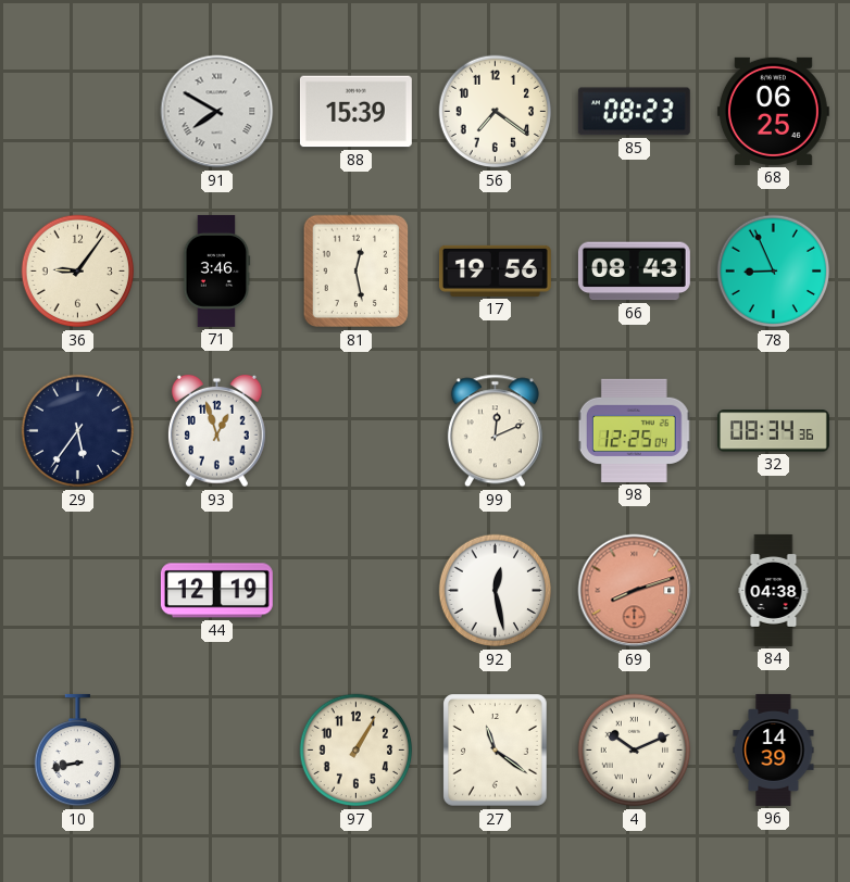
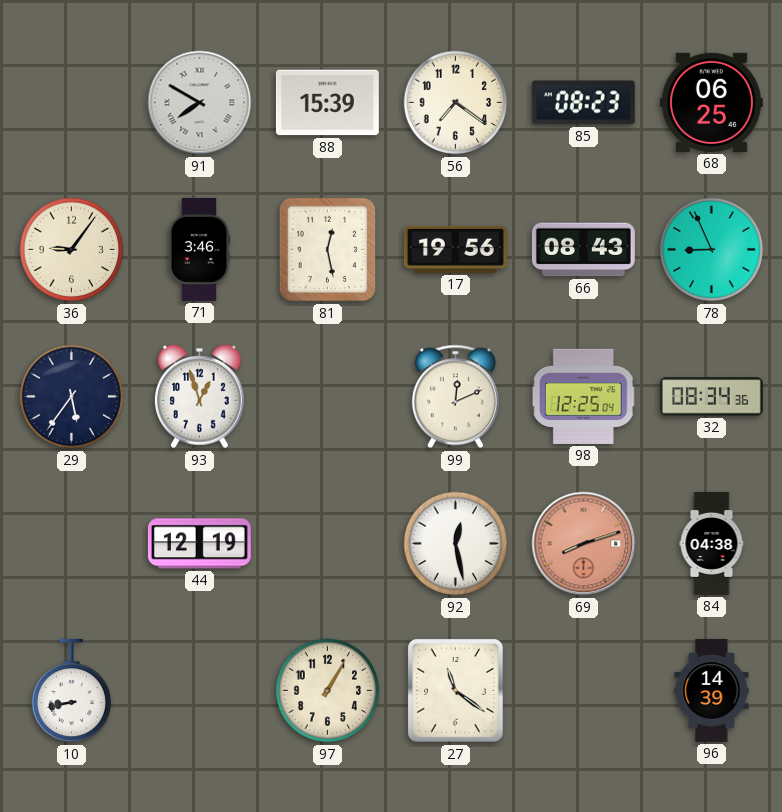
4: 10:11 -> none (635, 751)
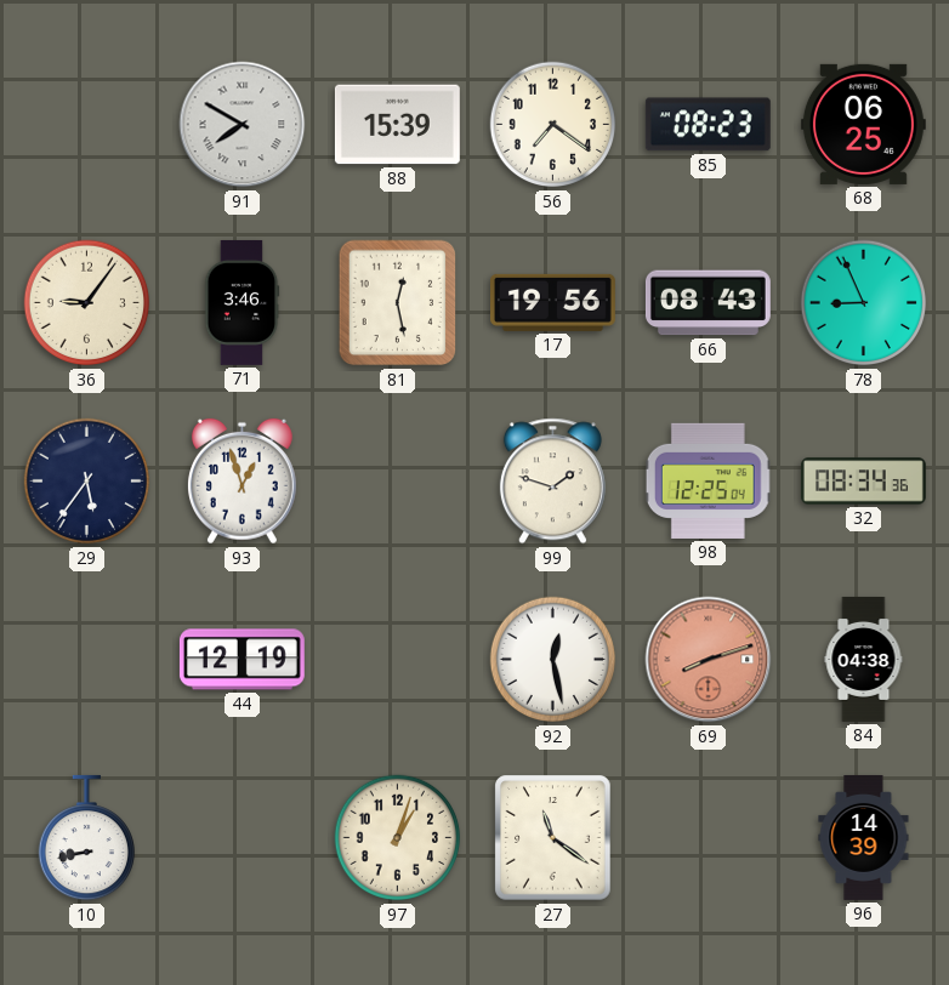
99: 12:11 -> 1:48 (552, 482)
97: 1:05 -> 1:03 (398, 838)
